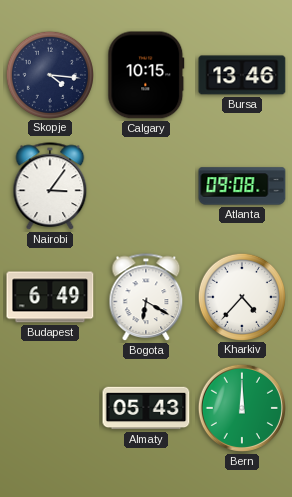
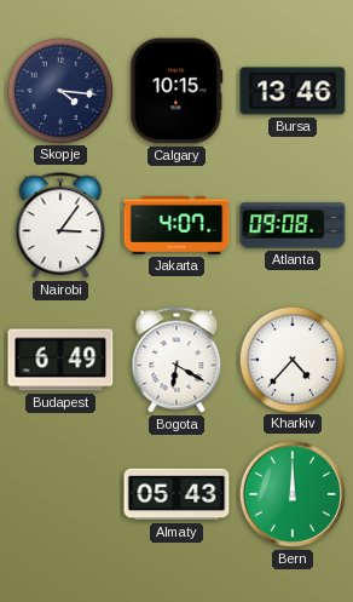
Jakarta: none -> 4:07 (176, 225)
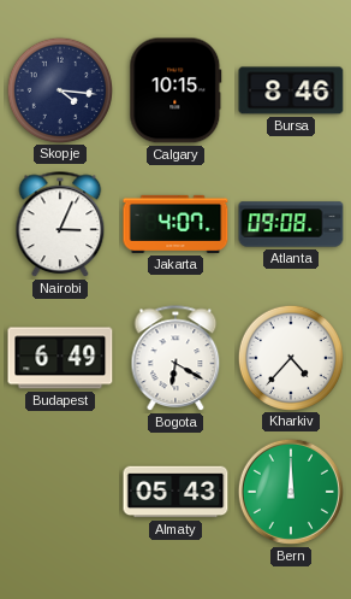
Bursa: 13:46 -> 8:46 (291, 90)
Nairobi: 3:06 -> 3:04 (60, 225)
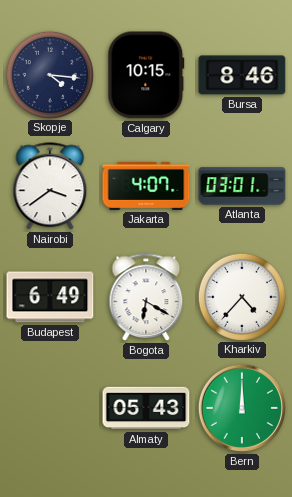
Nairobi: 3:04 -> 3:39 (50, 187)
Atlanta: 09:08 -> 03:01 (242, 186)
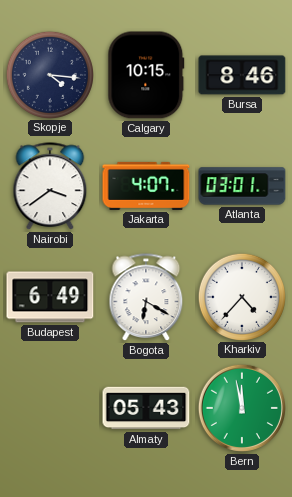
Bern: 12:00 -> 11:58 (242, 408)
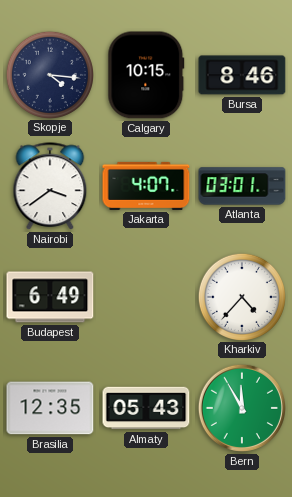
Bogota: 6:20 -> none (146, 298)
Brasilia: none -> 12:35 (50, 408)
Bern: 11:58 -> 11:55 (242, 408)
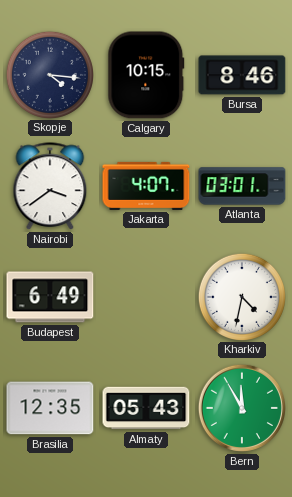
Kharkiv: 4:37 -> 4:32 (241, 296)
